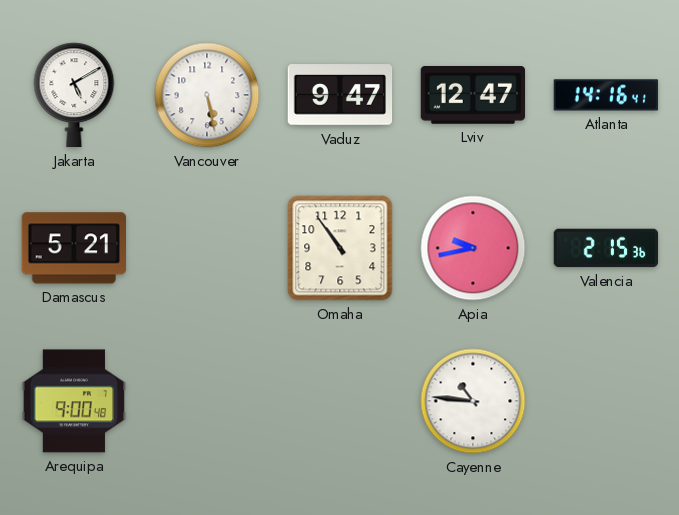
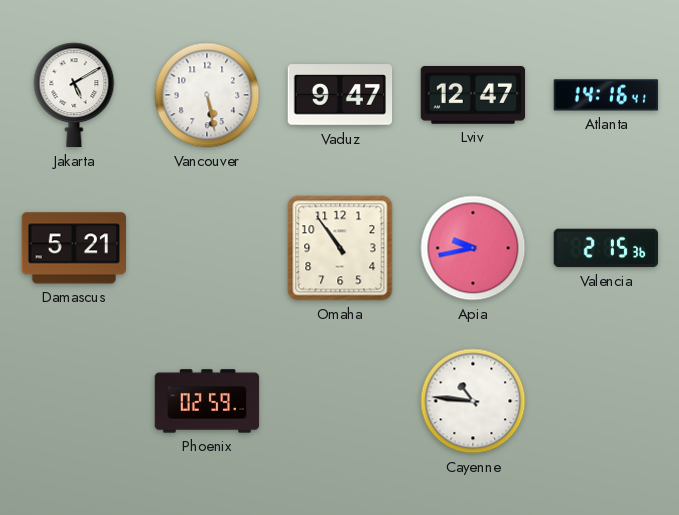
Arequipa: 9:00 -> none (74, 401)
Phoenix: none -> 02:59 (207, 401)
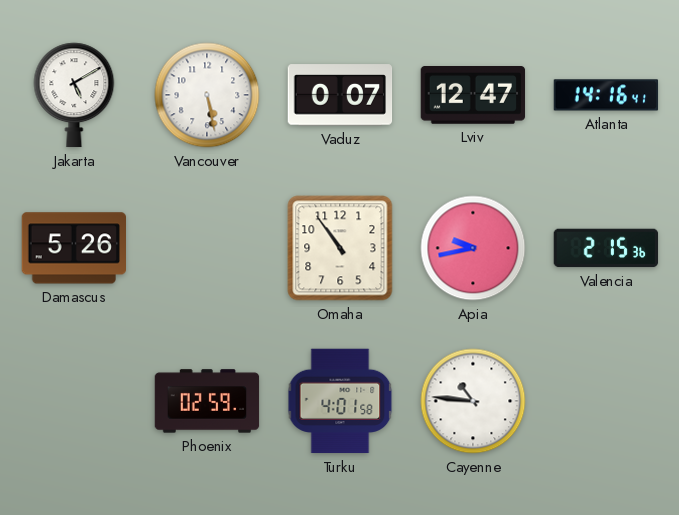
Vaduz: 9:47 -> 0:07 (340, 95)
Damascus: 5:21 -> 5:26 (74, 248)
Turku: none -> 4:01 (340, 401)
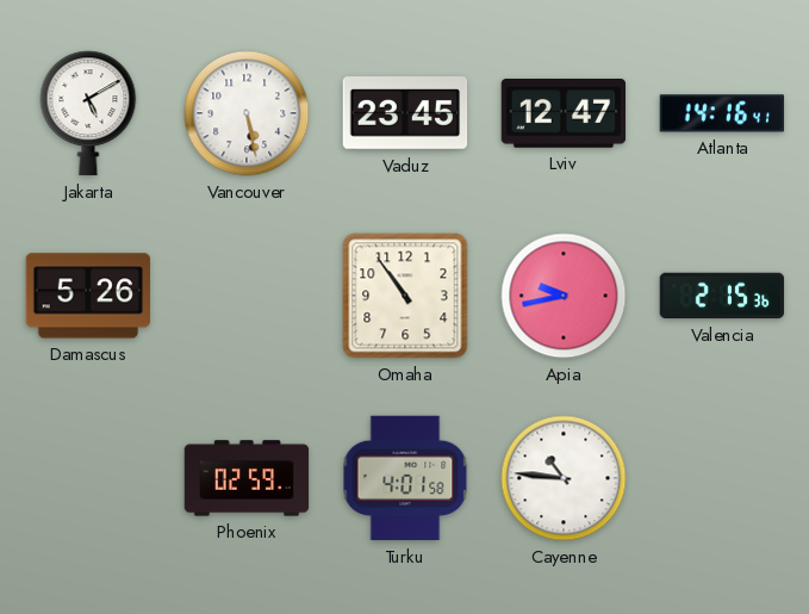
Vaduz: 0:07 -> 23:45 (405, 113)
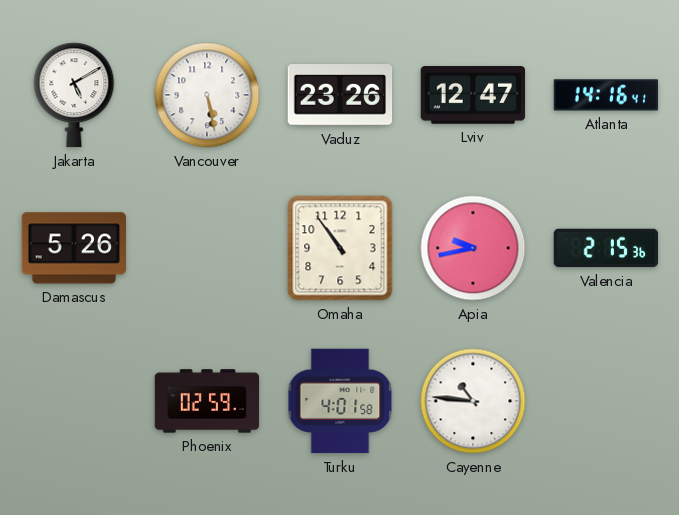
Vaduz: 23:45 -> 23:26 (340, 95)
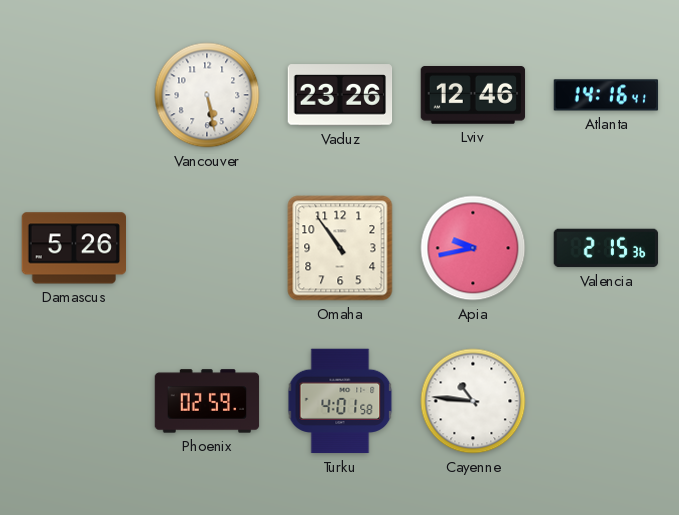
Jakarta: 5:10 -> none (74, 95)
Lviv: 12:47 -> 12:46 (473, 96)
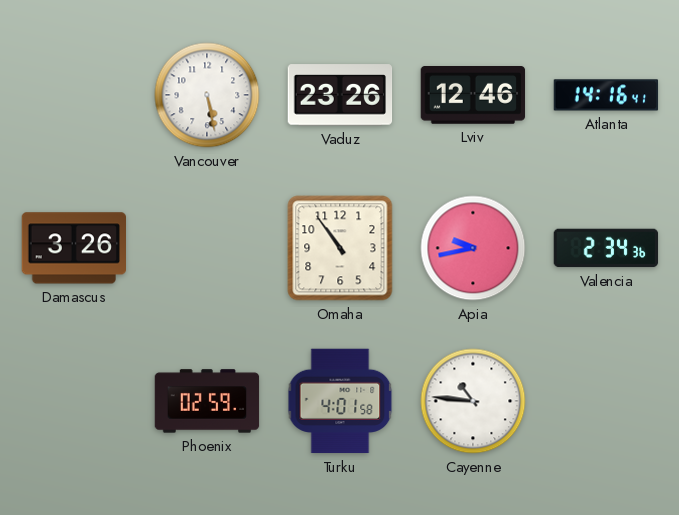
Damascus: 5:26 -> 3:26 (74, 248)
Valencia: 2:15 -> 2:34 (606, 248)
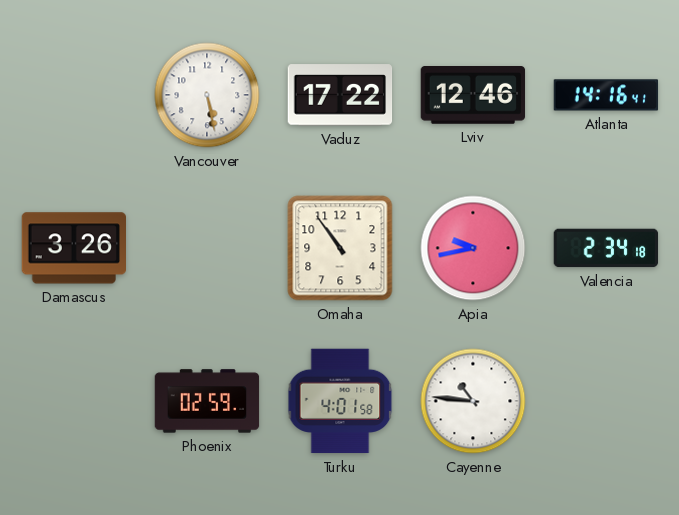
Vaduz: 23:26 -> 17:22 (340, 95)
Valencia: 2:34:36 -> 2:34:18 (606, 248)
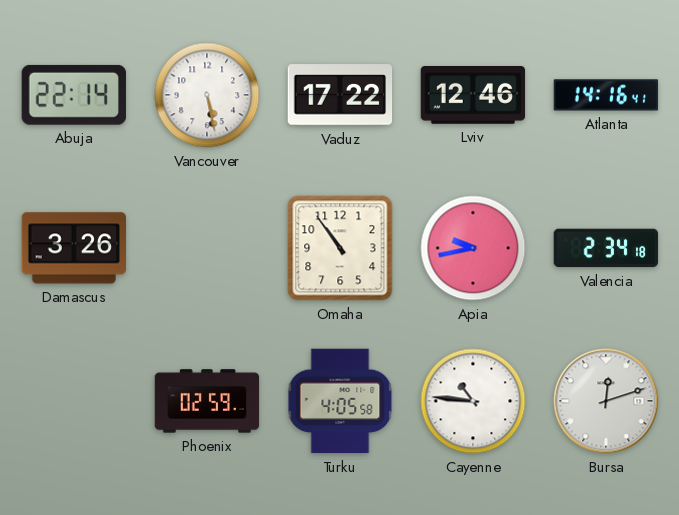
Abuja: none -> 22:14 (74, 95)
Turku: 4:01 -> 4:05 (340, 401)
Bursa: none -> 12:12 (606, 401)
